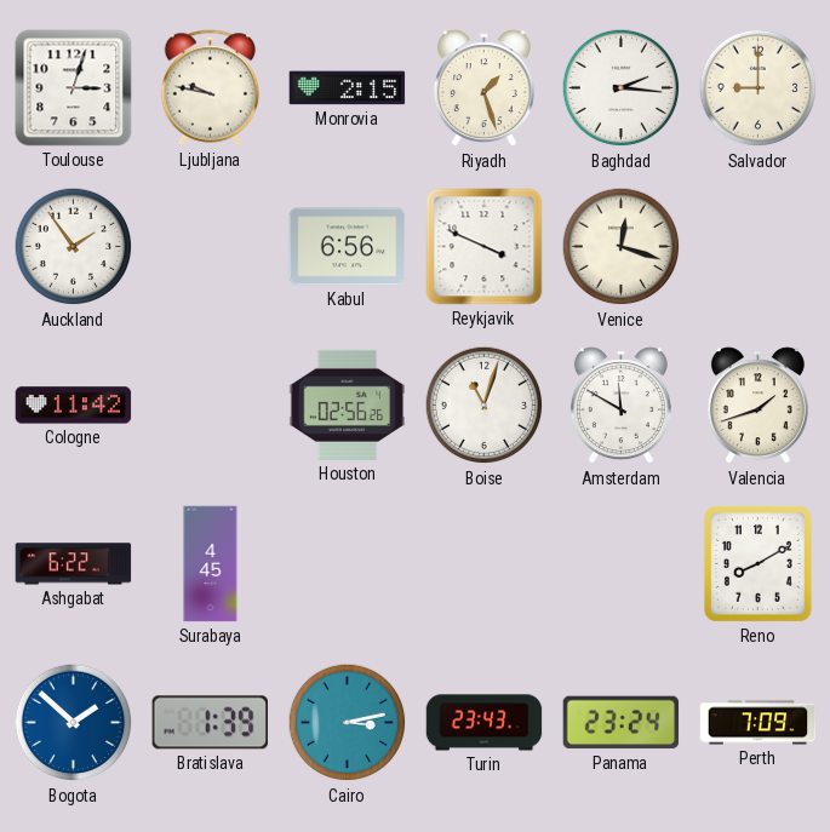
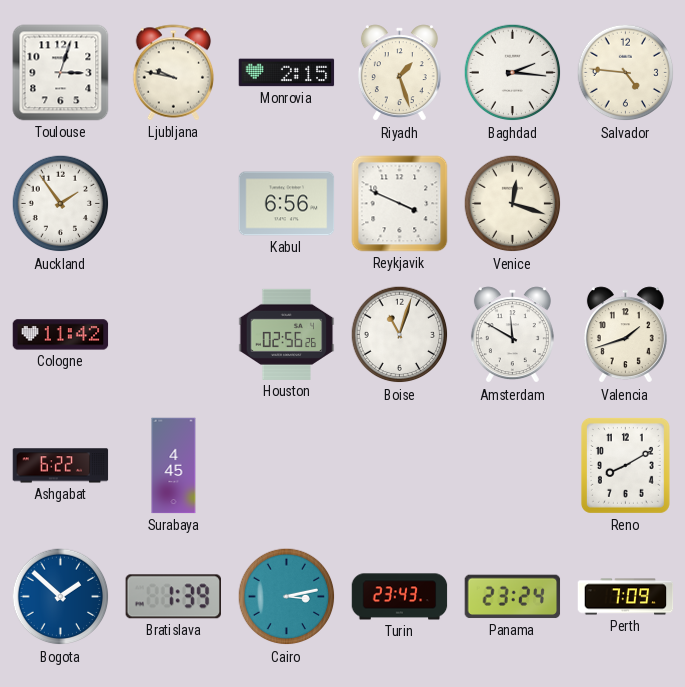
Salvador: 9:00 -> 4:46 (626, 73)
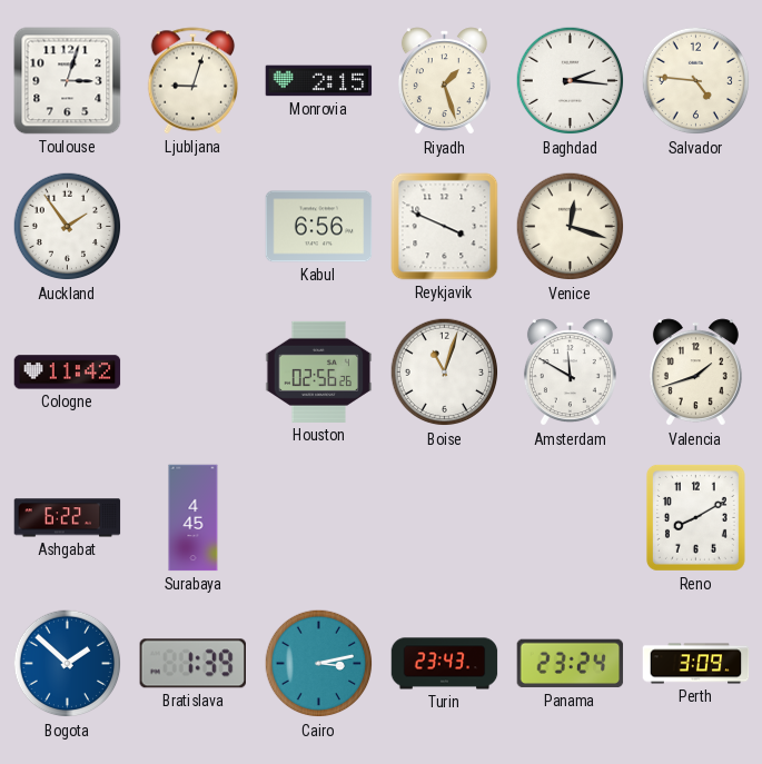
Ljubljana: 9:47 -> 9:03 (194, 81)
Perth: 7:09 -> 3:09 (696, 664)
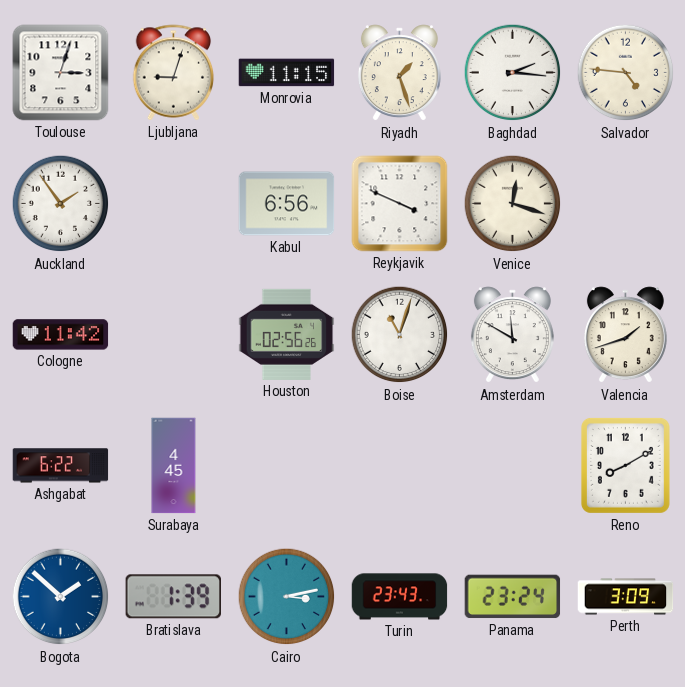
Monrovia: 2:15 -> 11:15 (287, 73)
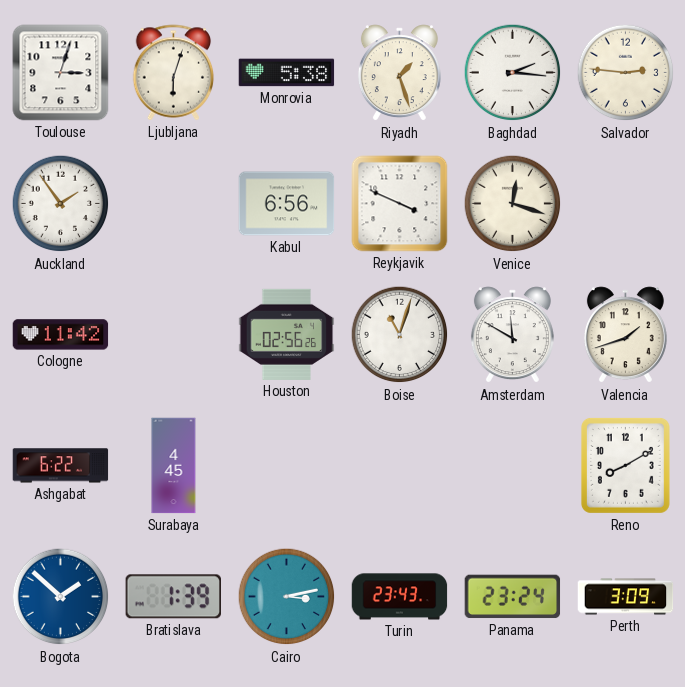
Ljubljana: 9:03 -> 6:03 (174, 73)
Monrovia: 11:15 -> 5:38 (287, 73)
Salvador: 4:46 -> 2:46 (626, 73)
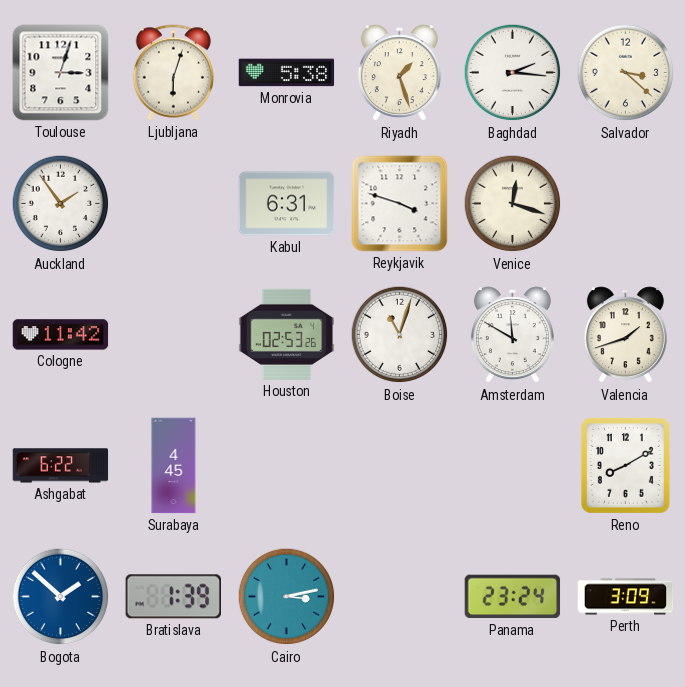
Salvador: 2:46 -> 3:22 (626, 73)
Kabul: 6:56 -> 6:31 (287, 204)
Reykjavik: 3:49 -> 3:48 (400, 204)
Houston: 02:56 -> 02:53 (287, 334)
Turin: 23:43 -> none (400, 597)
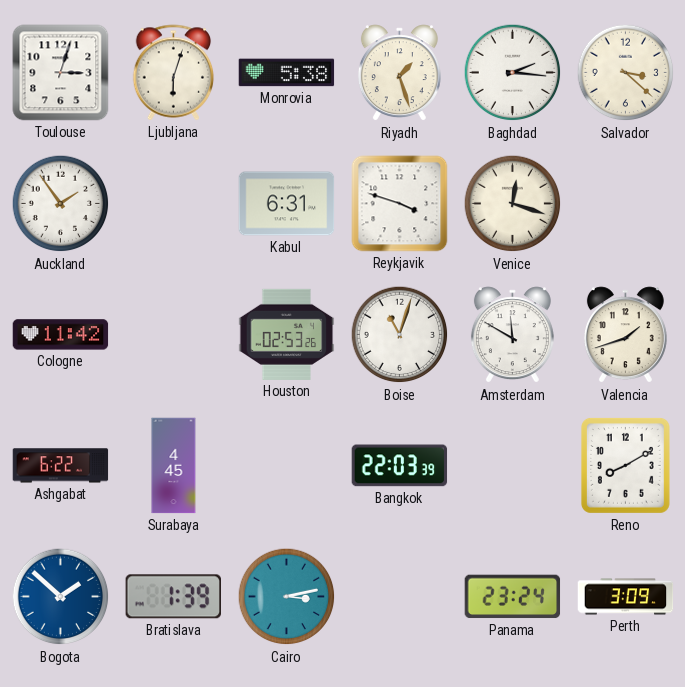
Bangkok: none -> 22:03 (400, 466)
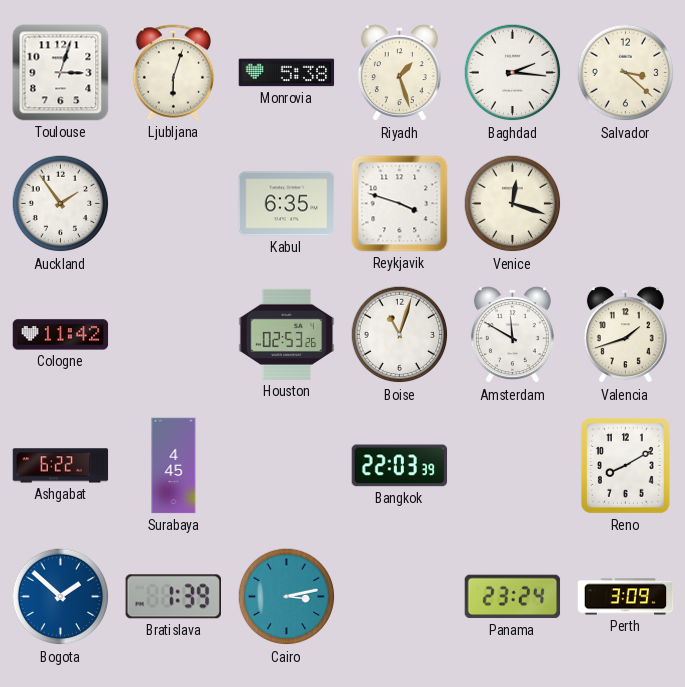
Kabul: 6:31 -> 6:35 (287, 204)
